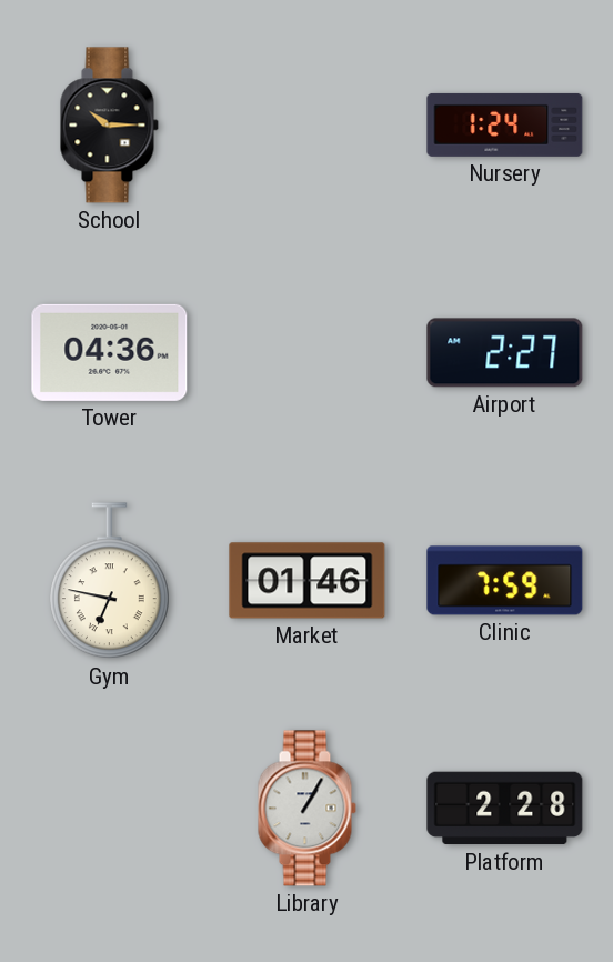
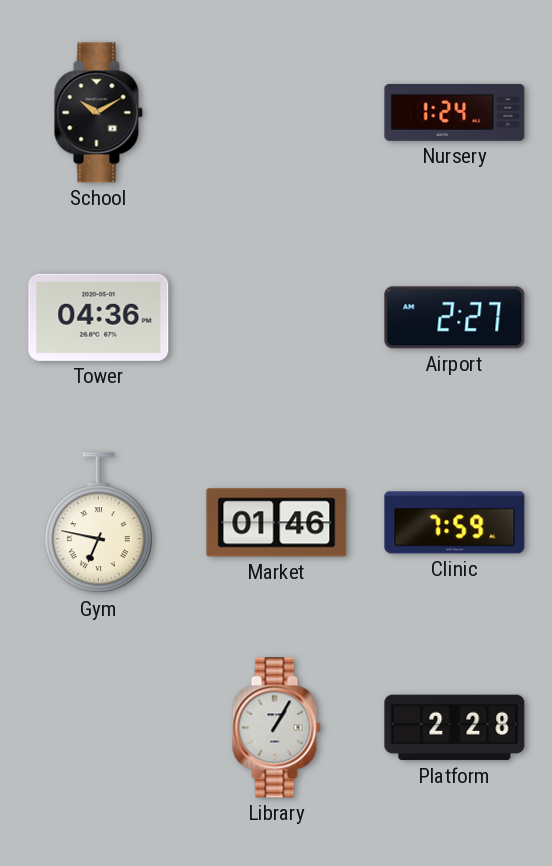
School: 10:15 -> 10:10 (98, 113)
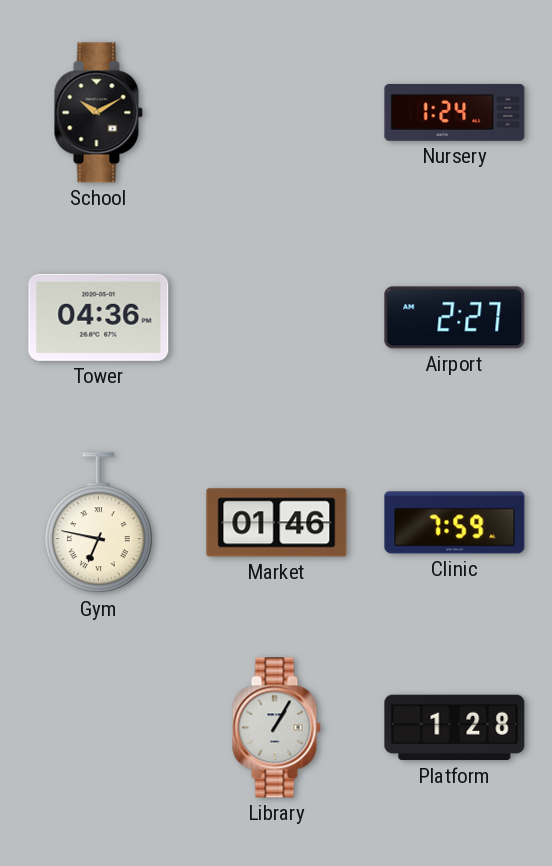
Platform: 2:28 -> 1:28 (455, 728)
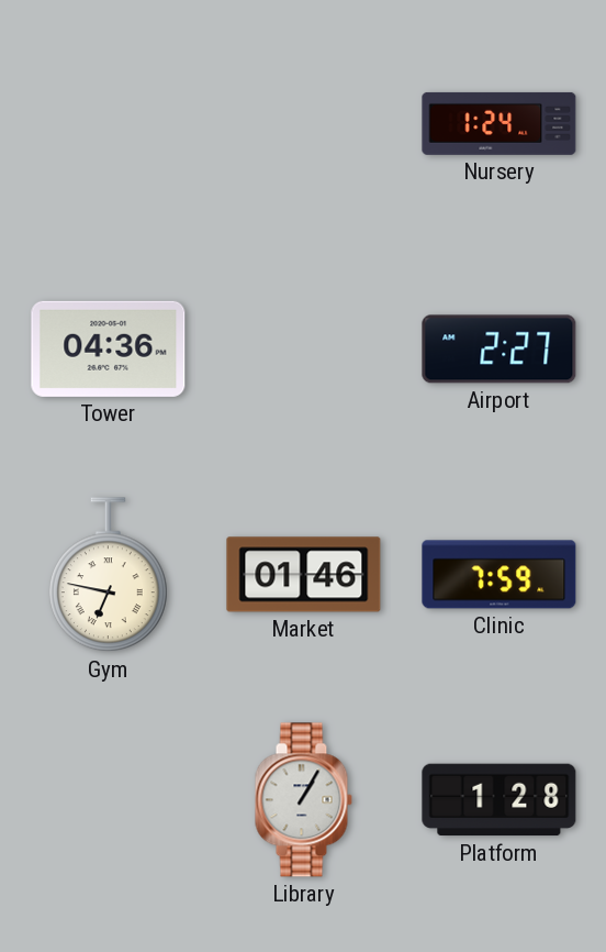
School: 10:10 -> none (98, 113)
